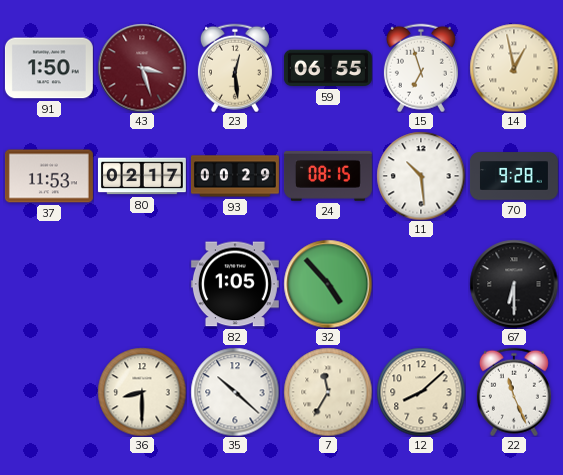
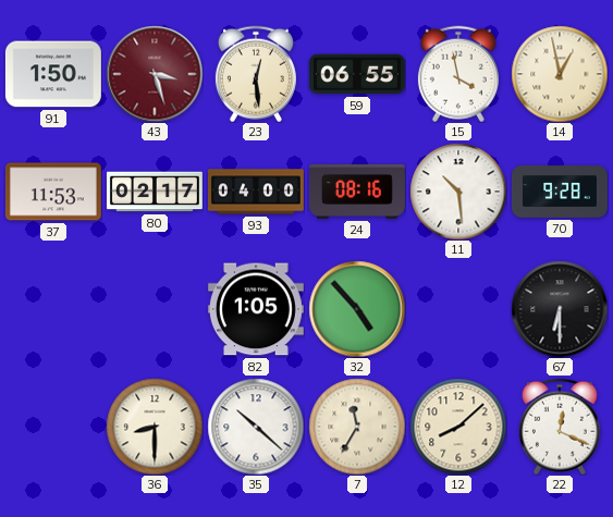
15: 6:57 -> 3:58 (458, 74)
93: 00:29 -> 04:00 (256, 192)
24: 08:15 -> 08:16 (357, 193)
22: 11:26 -> 12:19 (560, 427)
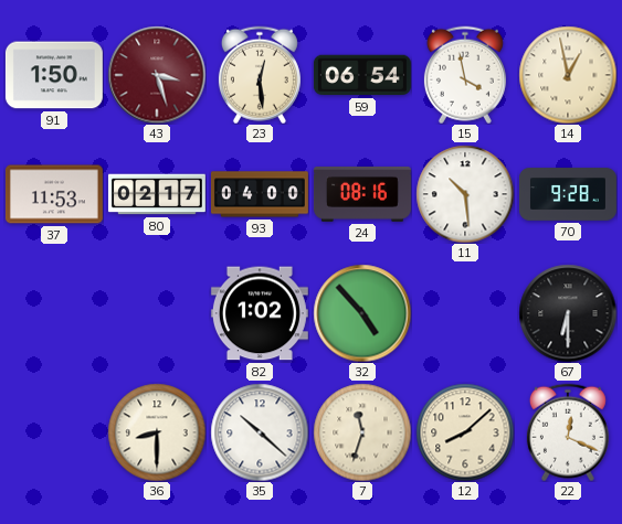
59: 06:55 -> 06:54 (362, 75)
82: 1:05 -> 1:02 (260, 313)
7: 11:35 -> 11:33 (362, 432)
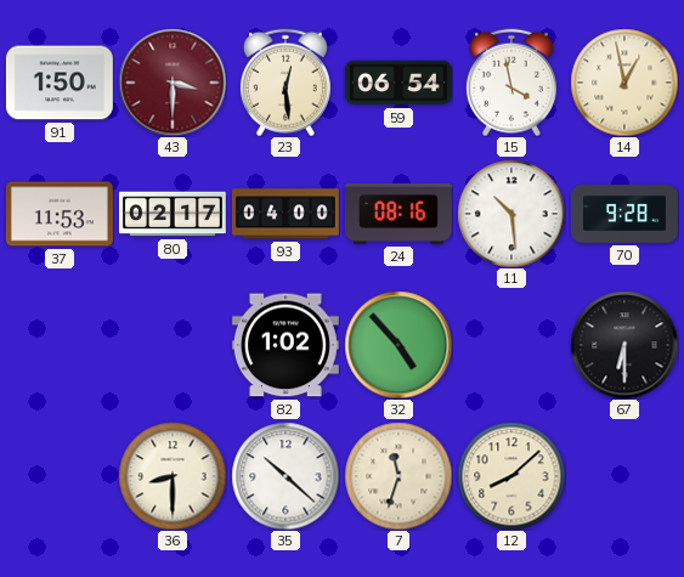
43: 3:27 -> 3:30 (173, 83)
22: 12:19 -> none (568, 432)
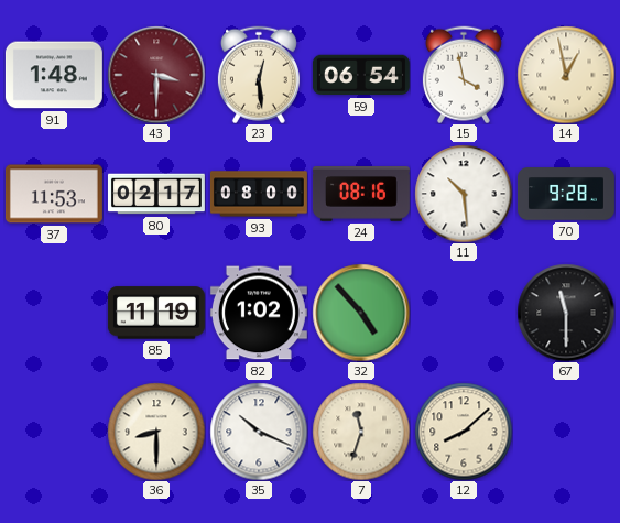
91: 1:50 -> 1:48 (54, 75)
93: 04:00 -> 08:00 (259, 194)
85: none -> 11:19 (156, 313)
67: 6:30 -> 11:30 (566, 313)
35: 10:22 -> 10:19 (259, 432)
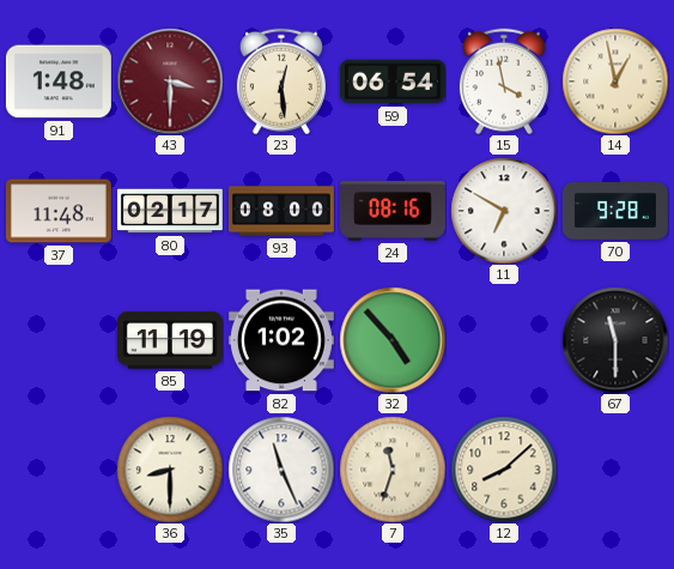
37: 11:53 -> 11:48 (59, 211)
11: 10:29 -> 6:50 (504, 211)
35: 10:19 -> 11:26 (281, 470)
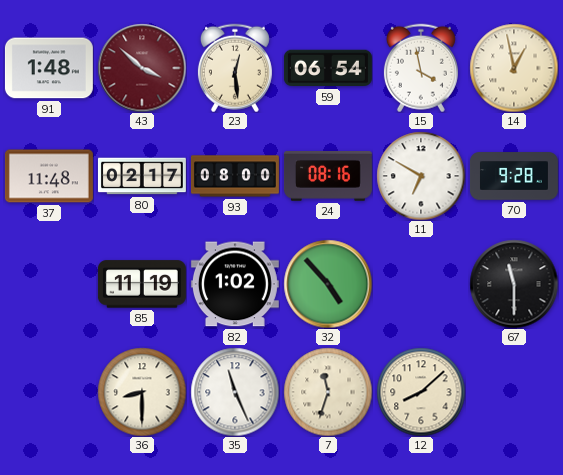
43: 3:30 -> 3:52 (142, 68)
